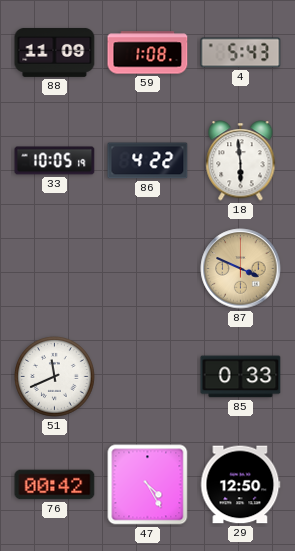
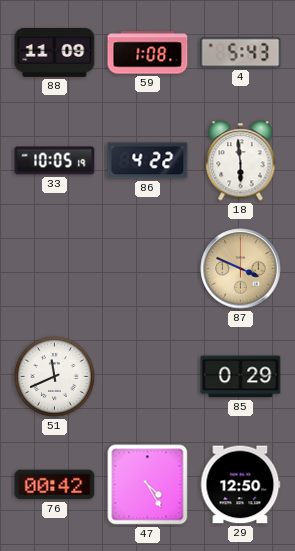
85: 0:33 -> 0:29 (241, 377)
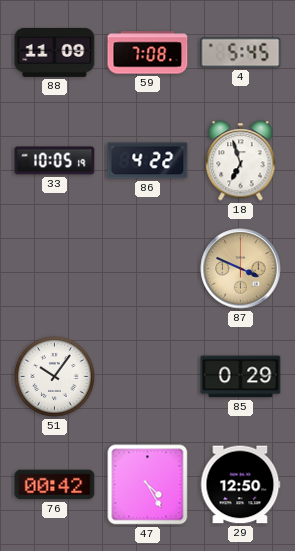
59: 1:08 -> 7:08 (148, 53)
4: 5:43 -> 5:45 (241, 53)
18: 5:59 -> 6:57 (241, 161)
51: 11:41 -> 10:06 (55, 377)
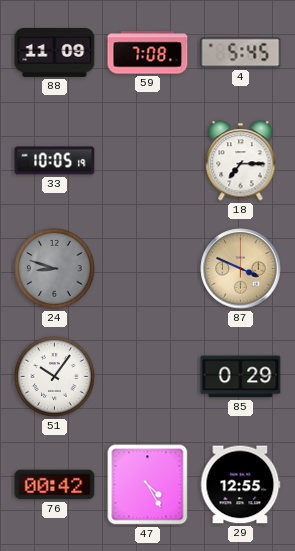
86: 4:22 -> none (148, 161)
18: 6:57 -> 7:15 (241, 161)
24: none -> 8:48 (55, 269)
29: 12:50 -> 12:55 (241, 485)
